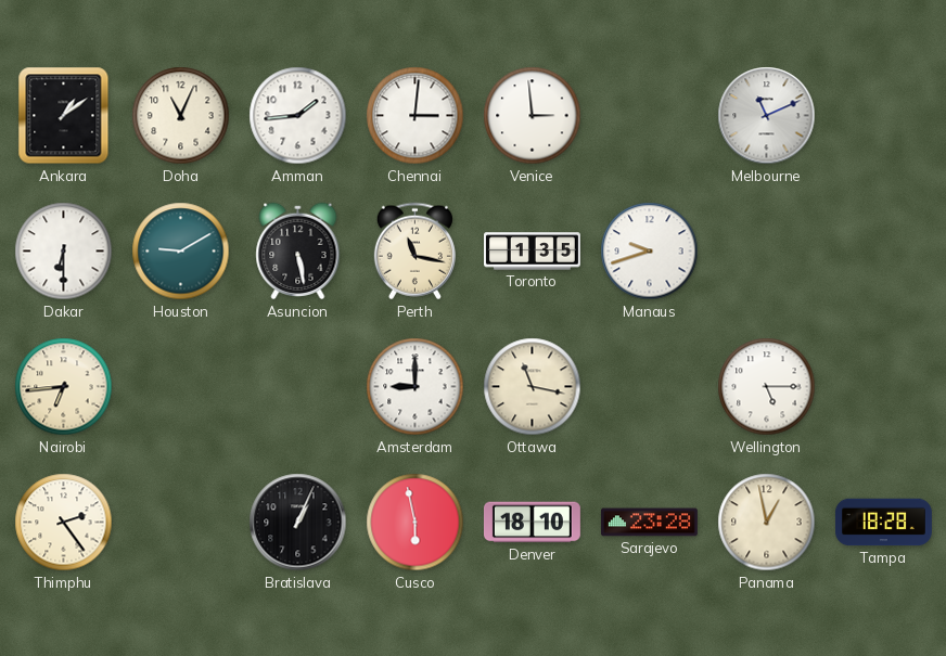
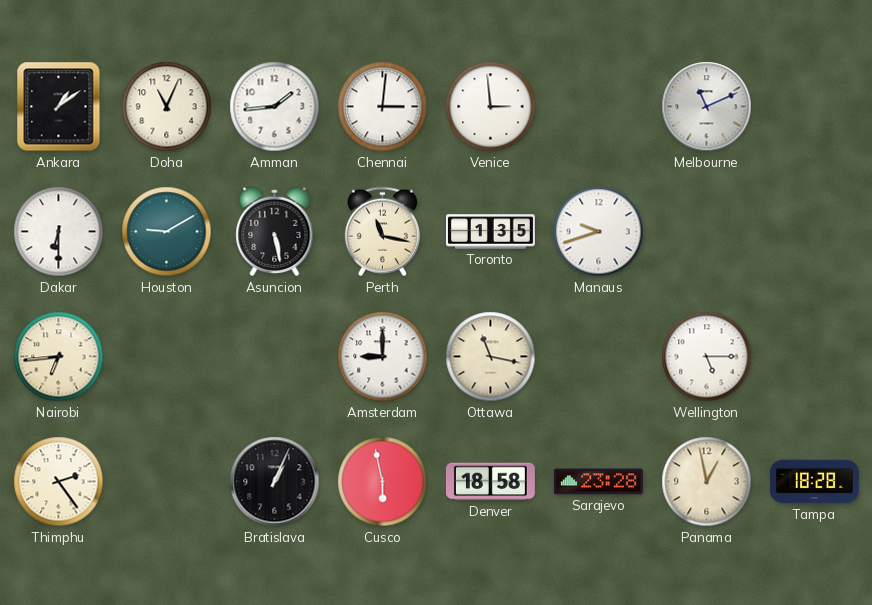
Denver: 18:10 -> 18:58 (490, 482)
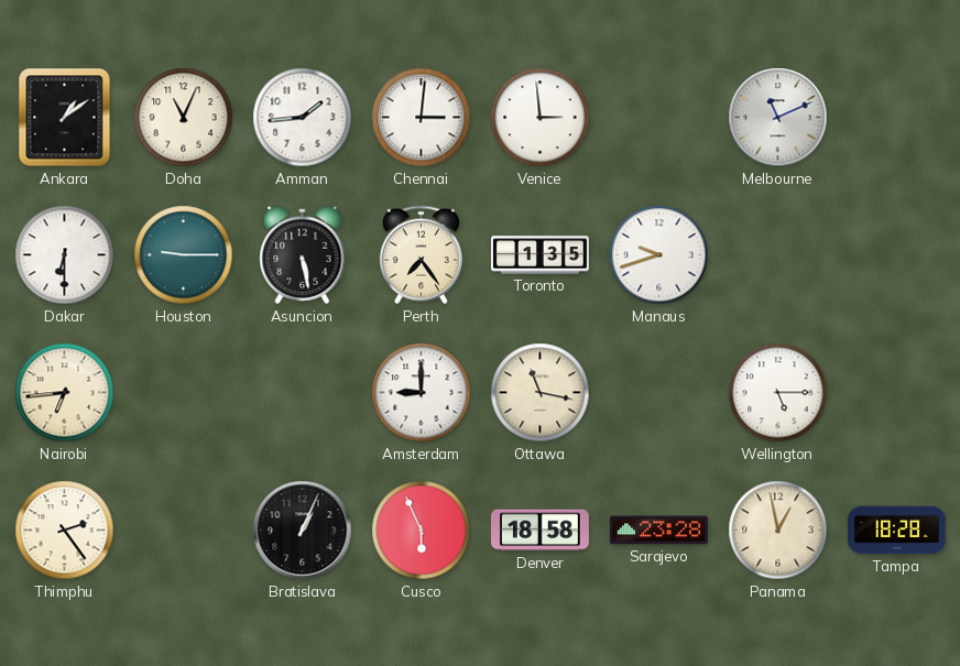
Houston: 9:10 -> 9:15 (184, 255)
Perth: 11:17 -> 7:24 (421, 255)
Cusco: 5:58 -> 5:56 (422, 531)
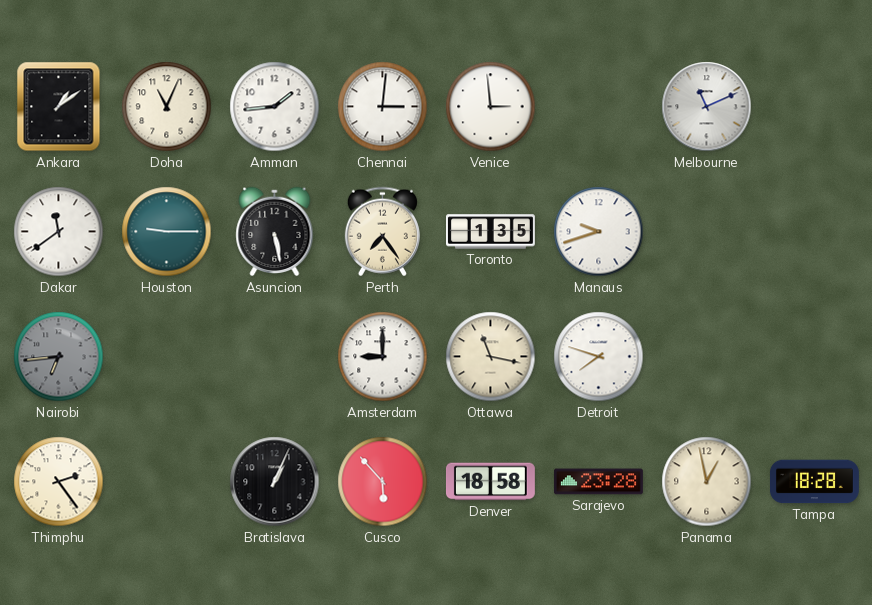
Dakar: 6:30 -> 11:39 (59, 232)
Nairobi dial: cream -> grey (59, 357)
Detroit: none -> 7:48 (599, 357)
Wellington: 5:15 -> none (778, 393)
Cusco: 5:56 -> 5:53 (383, 482)
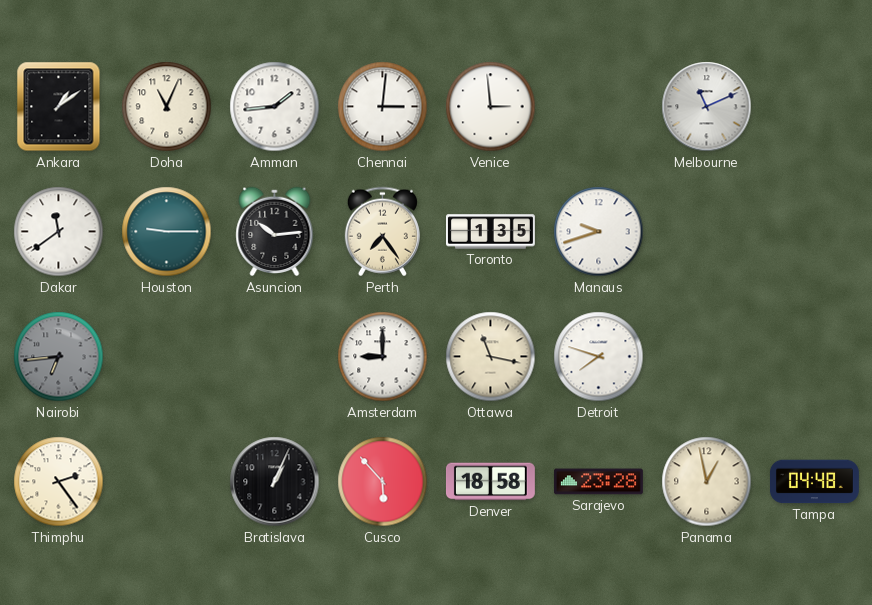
Asuncion: 5:28 -> 10:14 (275, 232)
Tampa: 18:28 -> 04:48 (814, 482)
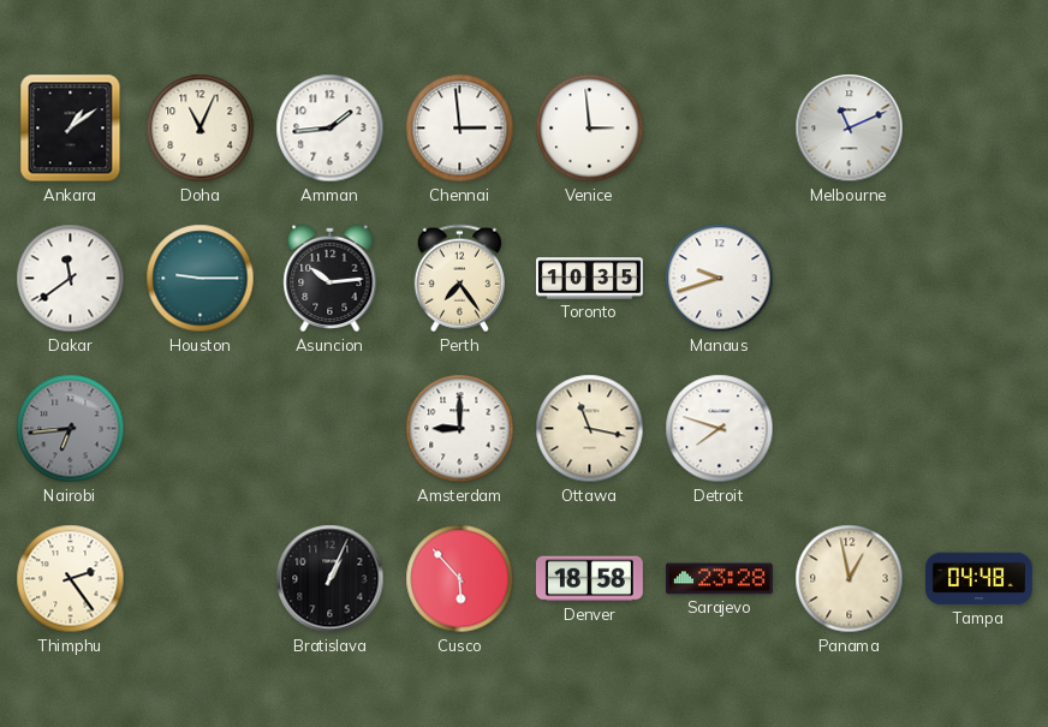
Chennai: 3:01 -> 2:59 (460, 129)
Toronto: 1:35 -> 10:35 (590, 279)
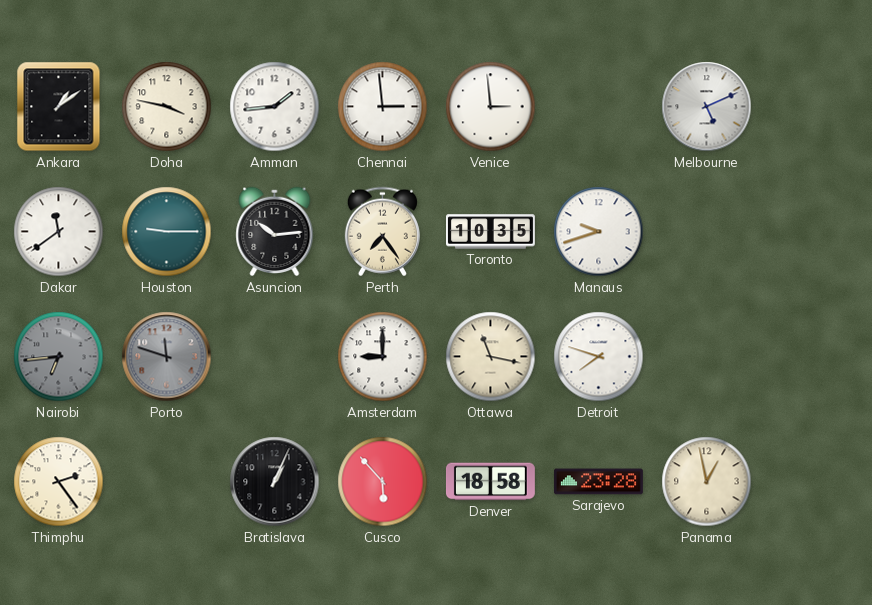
Doha: 11:04 -> 3:47 (167, 107)
Melbourne: 11:11 -> 5:11 (707, 107)
Porto: none -> 11:48 (167, 357)
Tampa: 04:48 -> none (978, 579)
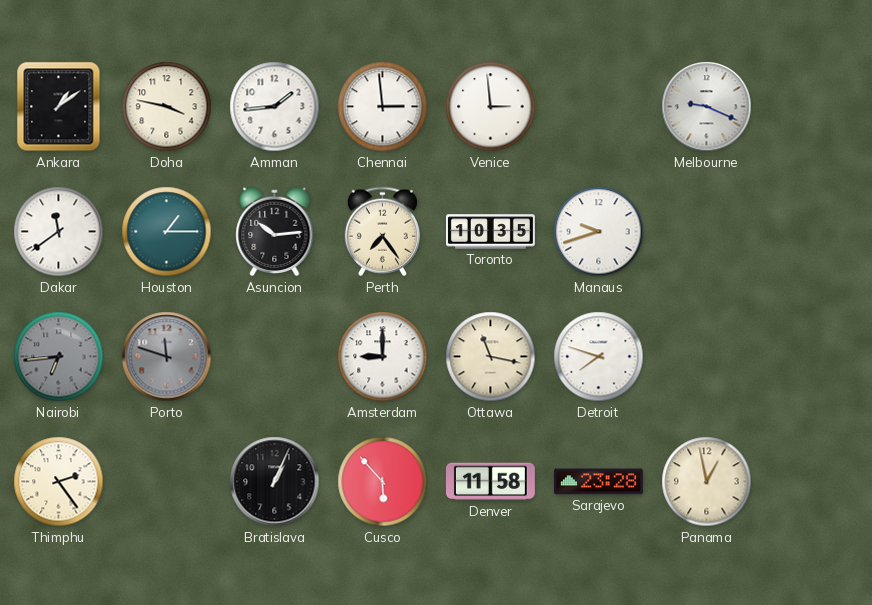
Melbourne: 5:11 -> 9:19 (707, 107)
Houston: 9:15 -> 1:15 (167, 232)
Denver: 18:58 -> 11:58 (490, 482)
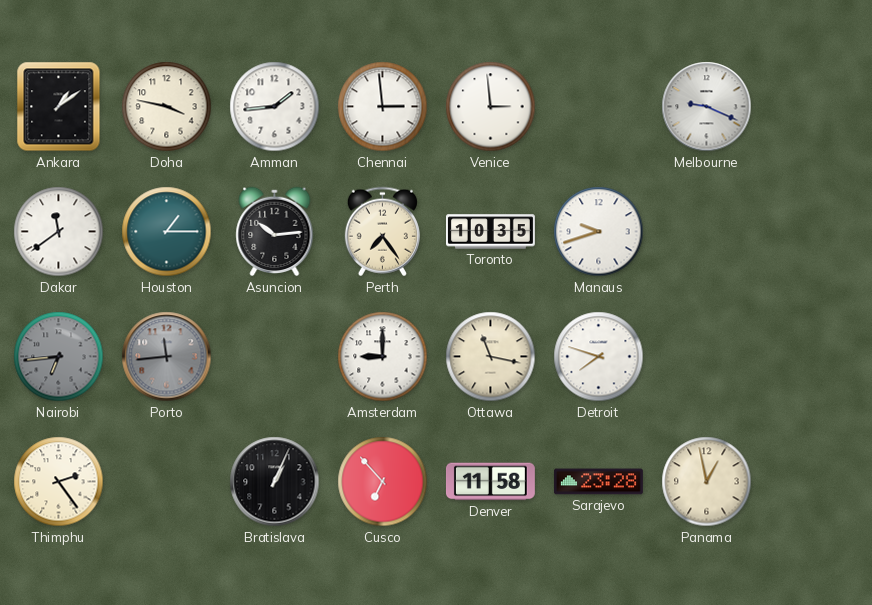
Porto: 11:48 -> 11:44 (167, 357)
Cusco: 5:53 -> 6:53 (383, 482)
